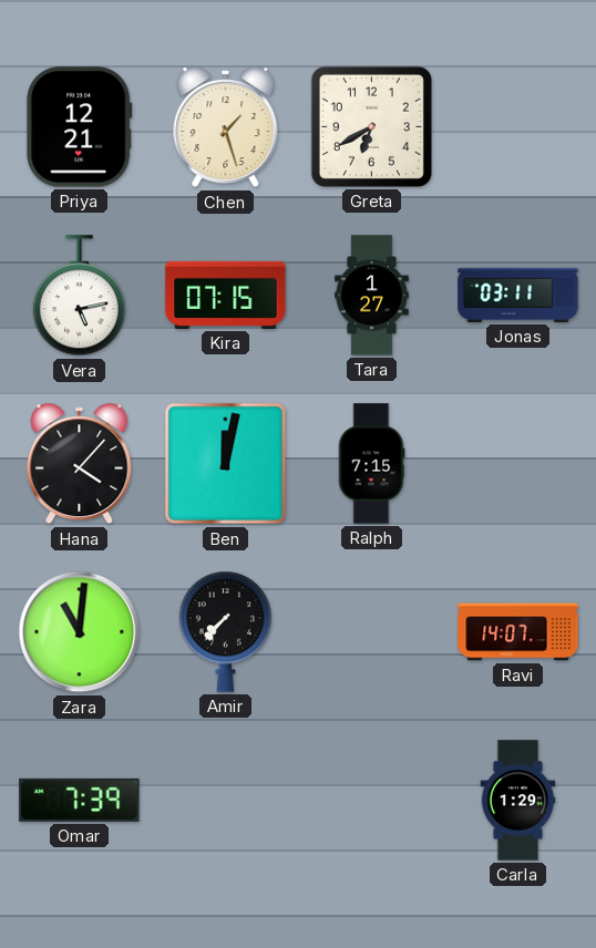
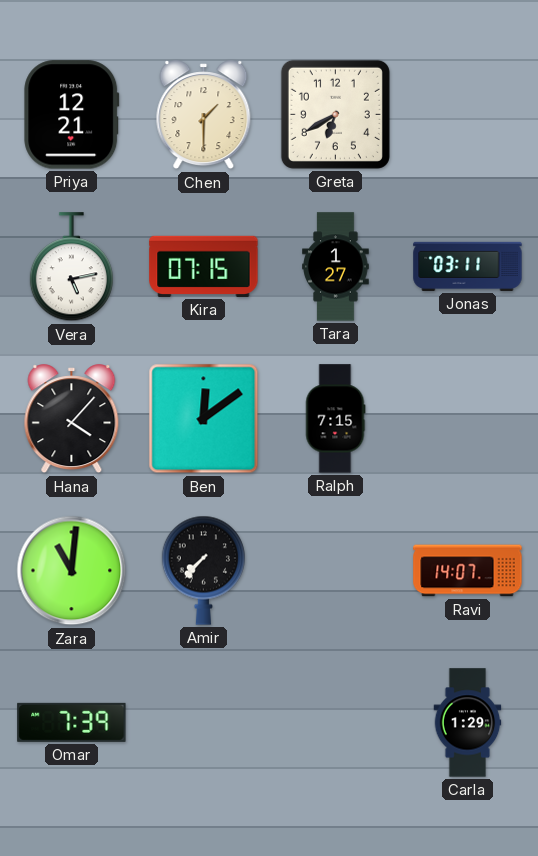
Chen: 1:27 -> 1:30 (204, 115)
Ben: 12:02 -> 12:09 (204, 419)
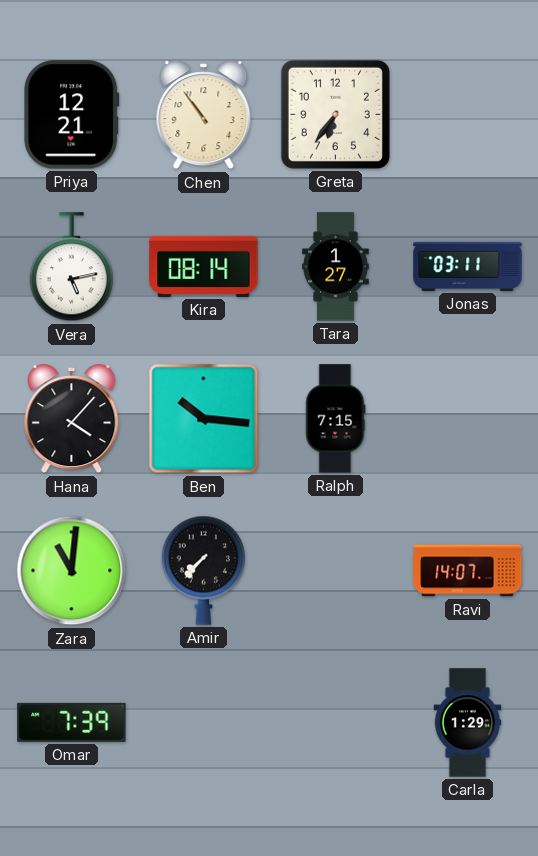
Chen: 1:30 -> 10:54 (204, 115)
Greta: 6:40 -> 6:36 (335, 114)
Kira: 07:15 -> 08:14 (204, 266)
Ben: 12:09 -> 10:16 (204, 419)
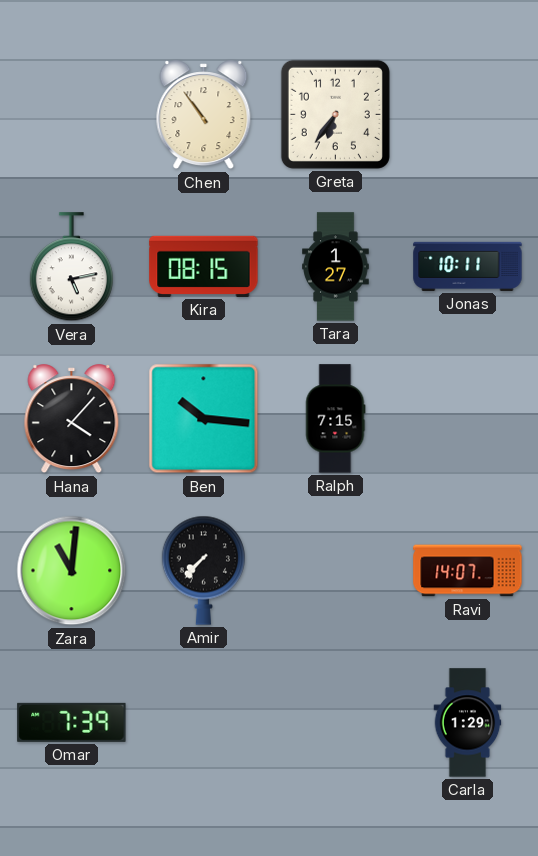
Priya: 12:21 -> none (72, 115)
Kira: 08:14 -> 08:15 (204, 266)
Jonas: 03:11 -> 10:11 (468, 266)
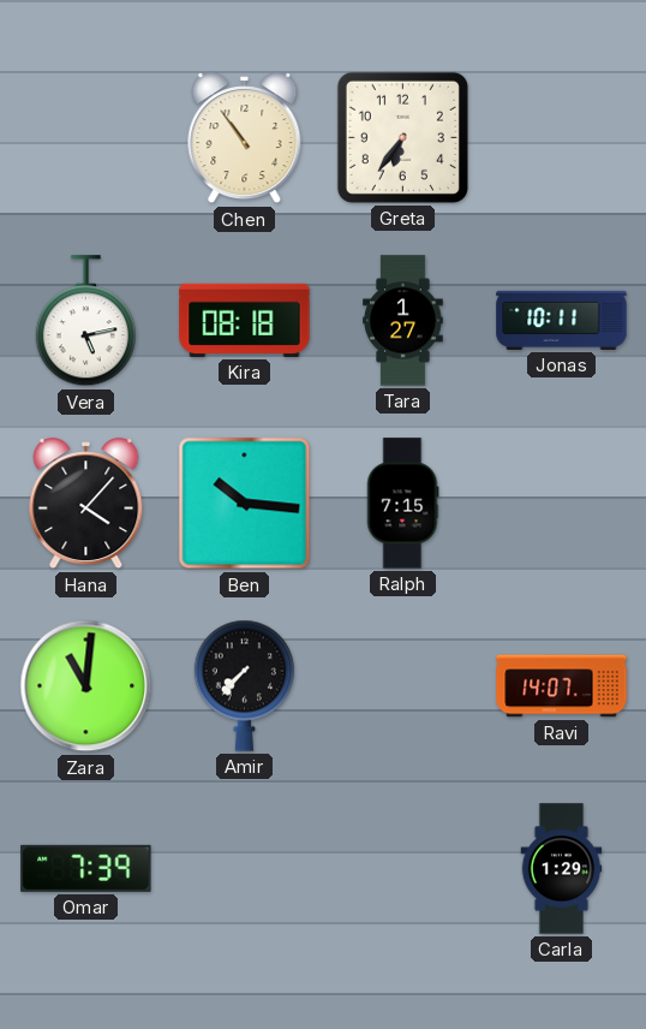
Kira: 08:15 -> 08:18 (245, 320)
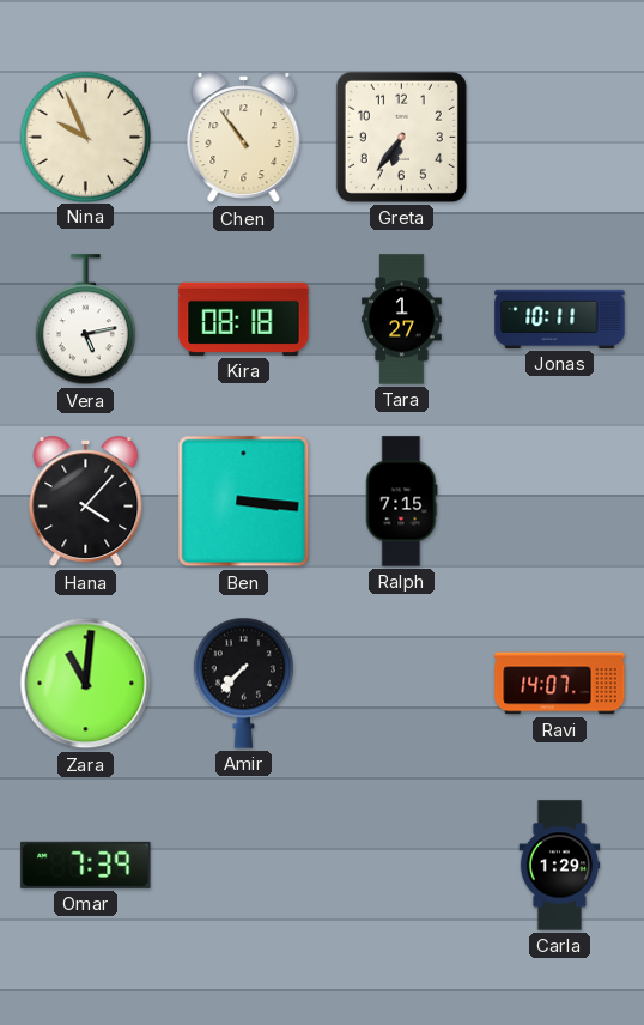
Nina: none -> 9:56 (85, 137)
Ben: 10:16 -> 3:16 (244, 502)
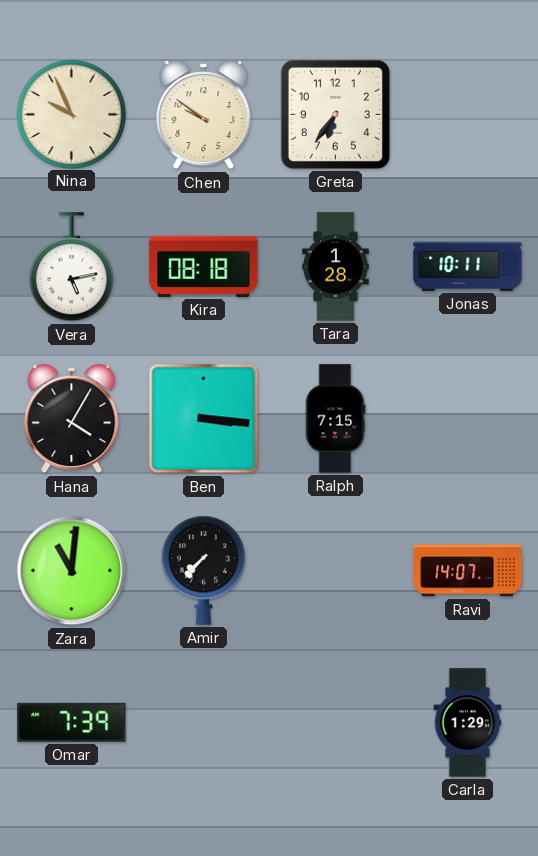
Chen: 10:54 -> 9:51 (204, 115)
Tara: 1:27 -> 1:28 (336, 267)
Hana: 4:07 -> 4:05 (72, 419)
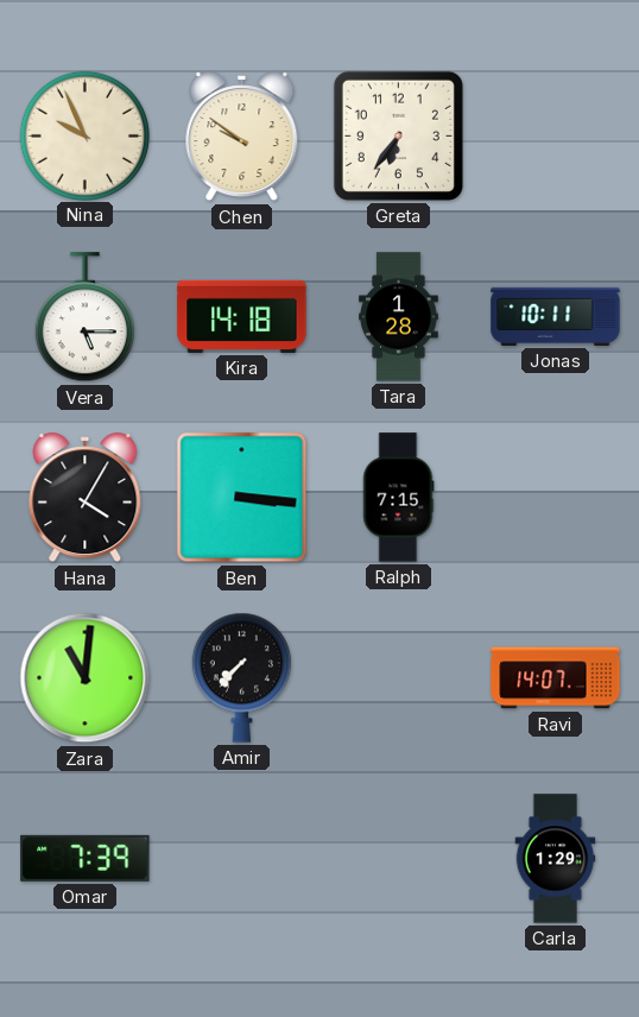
Vera: 5:13 -> 5:15 (84, 317)
Kira: 08:18 -> 14:18 (242, 316)
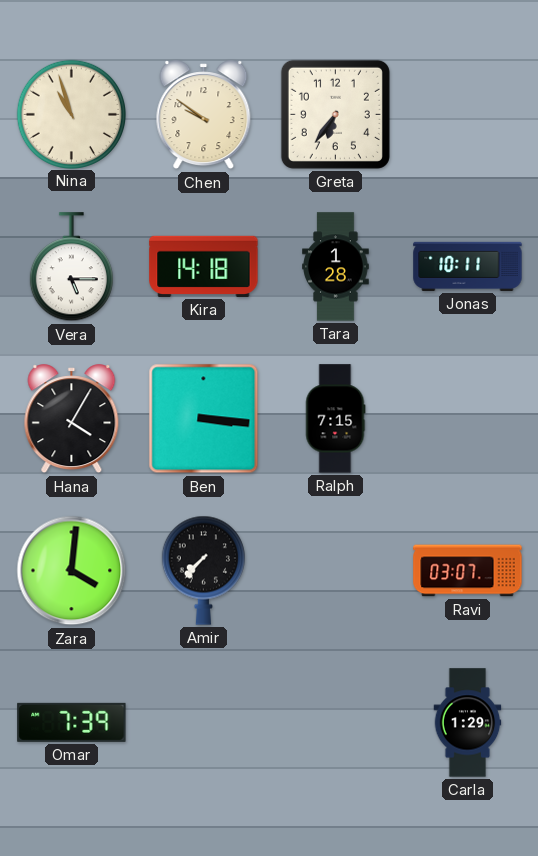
Nina: 9:56 -> 10:57 (71, 114)
Zara: 11:01 -> 4:01 (72, 571)
Ravi: 14:07 -> 03:07 (468, 571)
